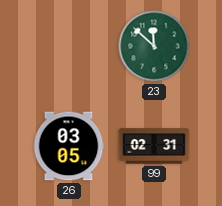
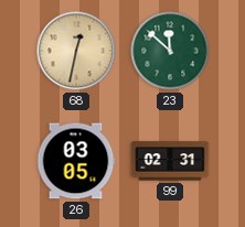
68: none -> 12:32 (76, 51)
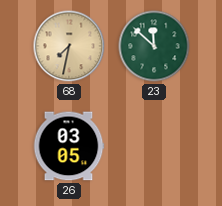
68: 12:32 -> 7:32 (69, 46)
99: 02:31 -> none (170, 161)
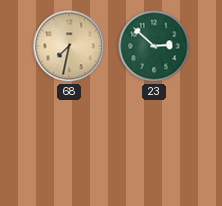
23: 11:52 -> 2:52 (154, 46)
26: 03:05 -> none (69, 146)
